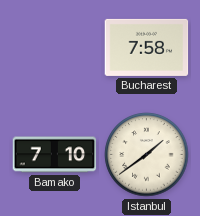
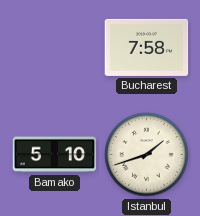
Bamako: 7:10 -> 5:10 (55, 155)
Istanbul: 1:39 -> 1:42 (147, 155)
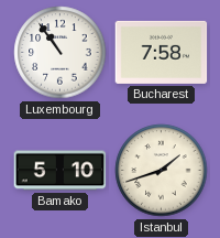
Luxembourg: none -> 10:54 (61, 53)
